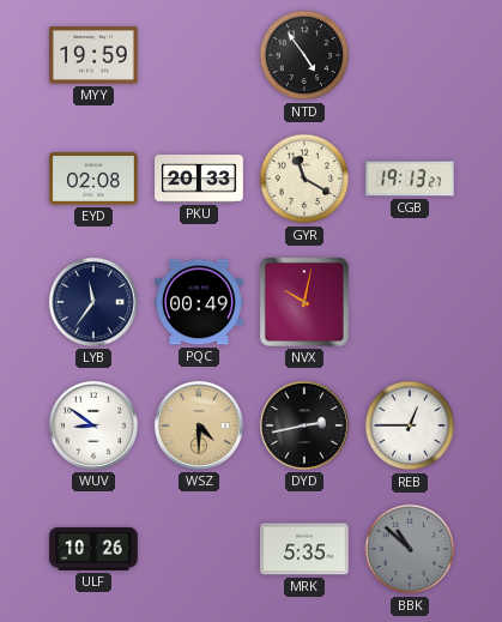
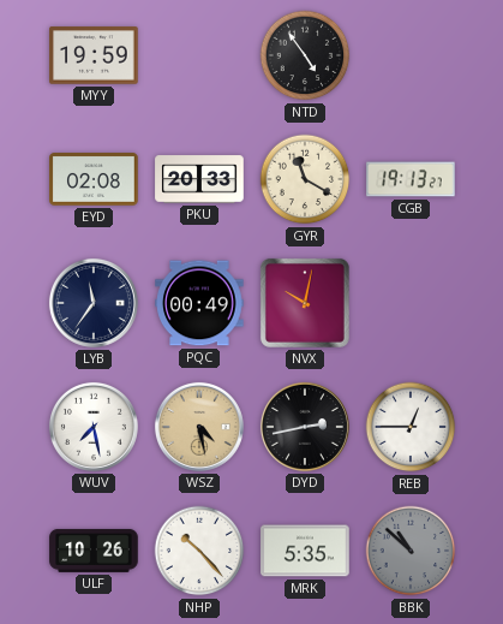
WUV: 8:51 -> 7:28 (94, 427)
WSZ: 4:30 -> 4:28 (199, 427)
NHP: none -> 10:23 (199, 551)
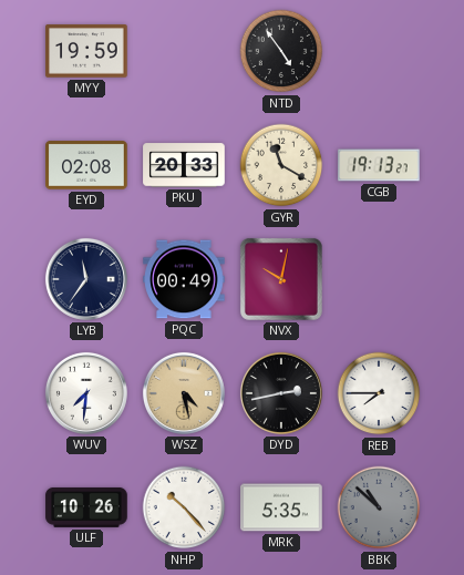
WUV: 7:28 -> 7:31 (86, 393)
REB: 12:45 -> 7:45 (379, 393)
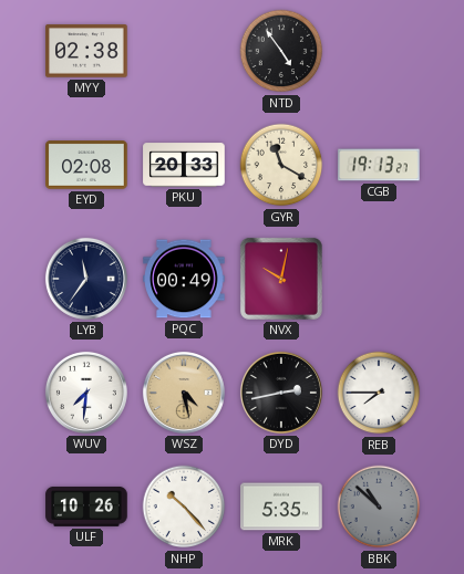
MYY: 19:59 -> 02:38 (86, 51)
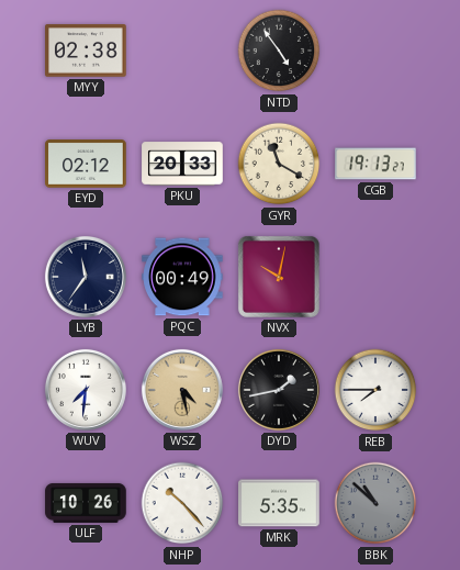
EYD: 02:08 -> 02:12 (86, 164)
DYD: 2:43 -> 1:43 (279, 390)
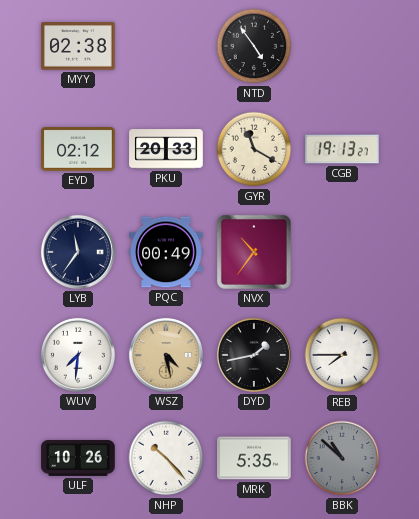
NVX: 10:02 -> 10:36 (254, 252)
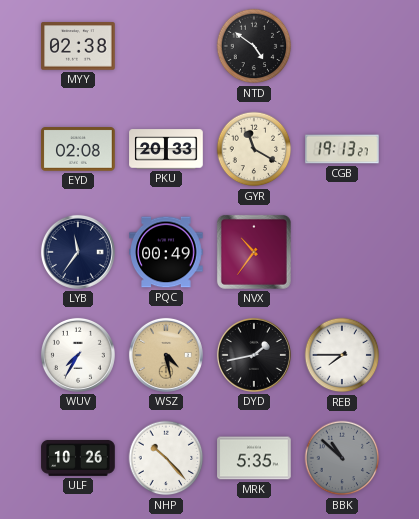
NTD: 4:54 -> 4:51 (254, 46)
EYD: 02:12 -> 02:08 (78, 149)
WUV: 7:31 -> 7:35 (78, 355)
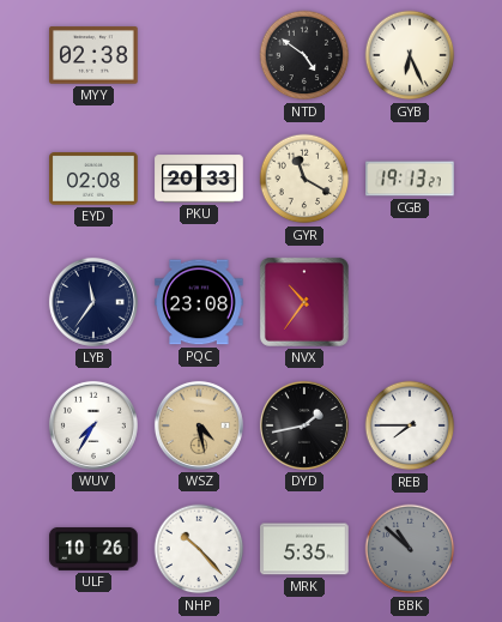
GYB: none -> 6:26 (410, 55)
PQC: 00:49 -> 23:08 (199, 302)
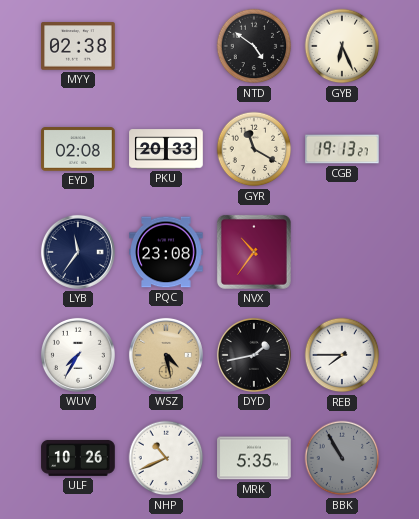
NHP: 10:23 -> 10:41 (166, 458)
BBK: 10:52 -> 10:55 (342, 458)
